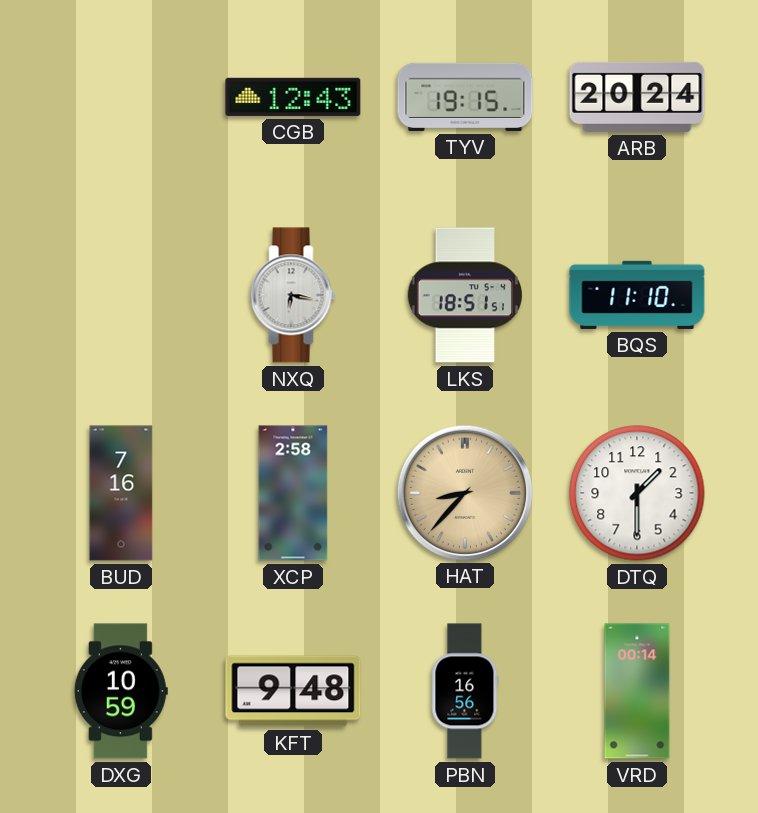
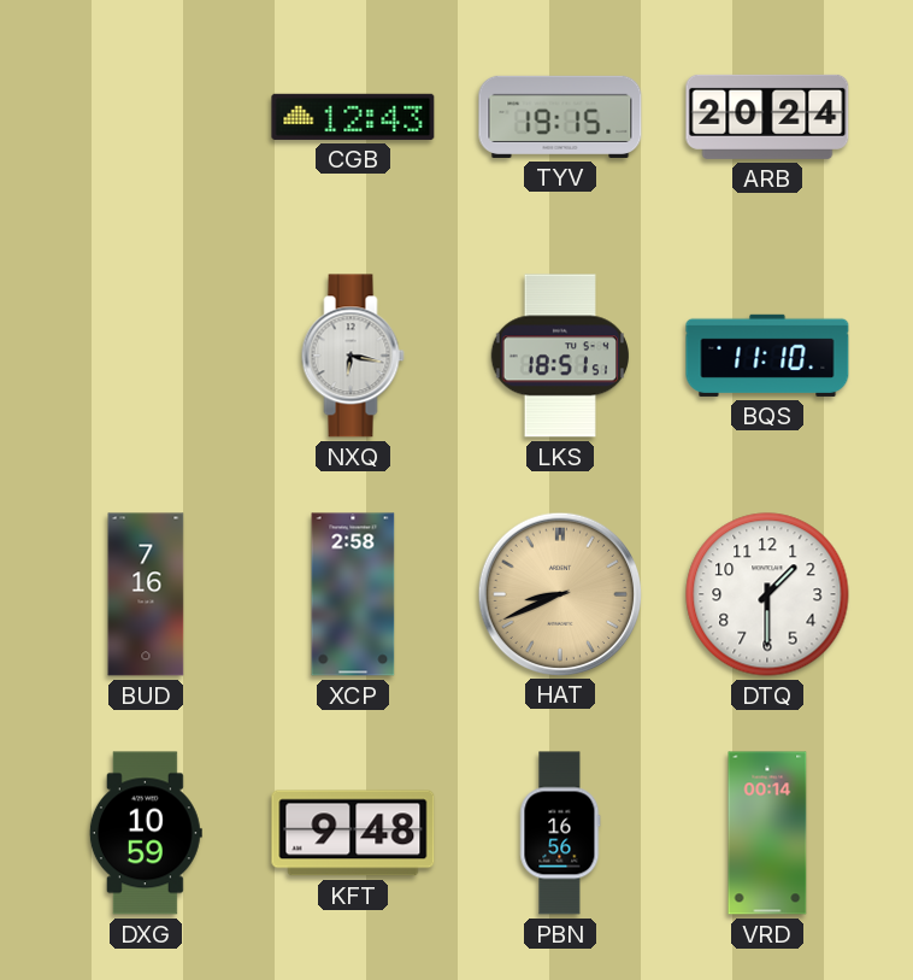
HAT: 8:37 -> 8:41 (559, 593)
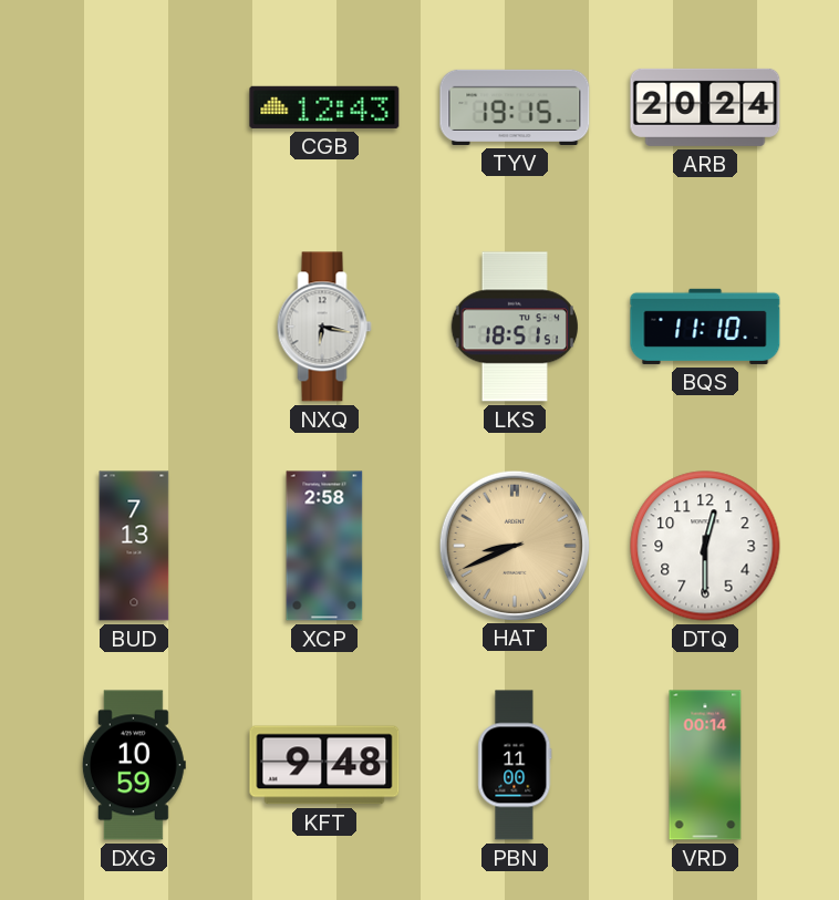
BUD: 7:16 -> 7:13 (134, 546)
DTQ: 1:30 -> 12:30 (705, 546)
PBN: 16:56 -> 11:00 (515, 765)
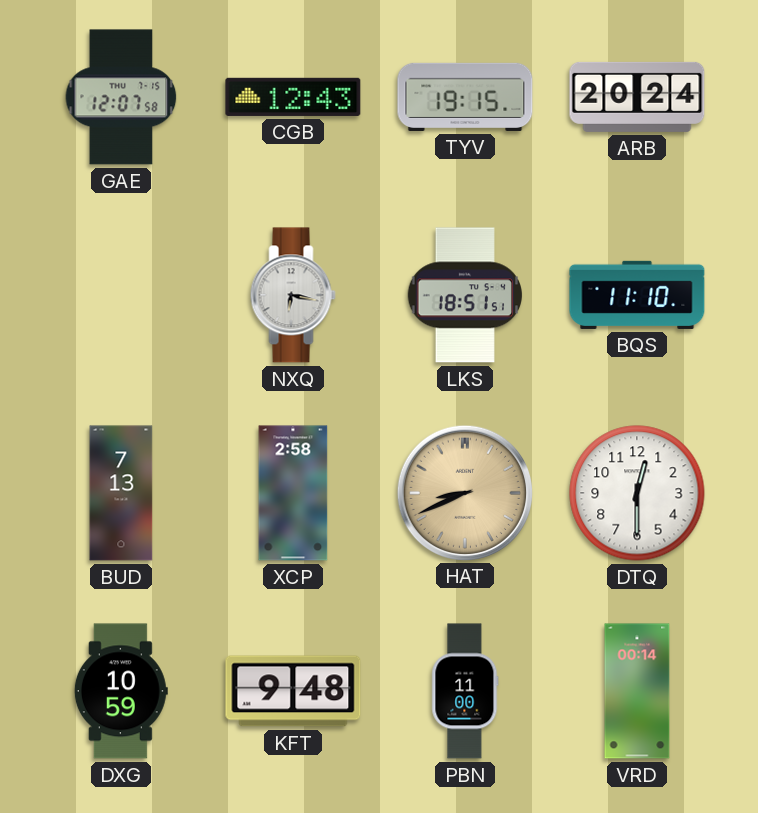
GAE: none -> 12:07 (121, 97)
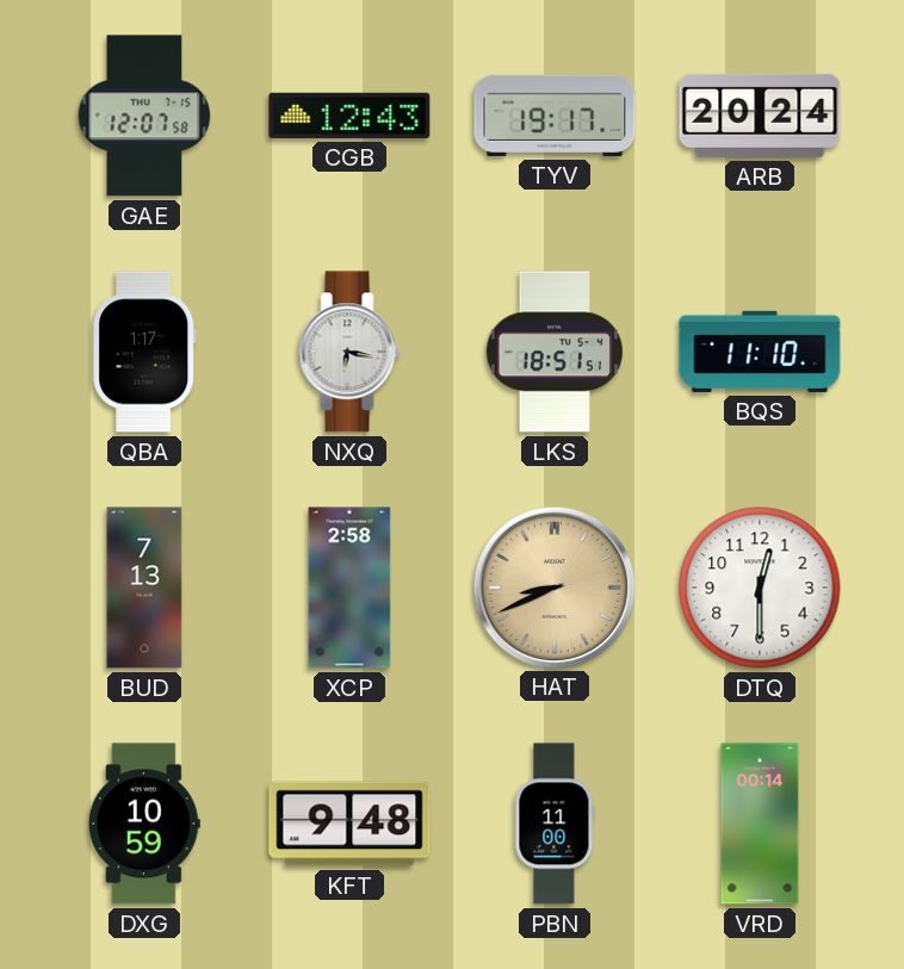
TYV: 19:15 -> 19:17 (555, 116)
QBA: none -> 1:17 (144, 352)
